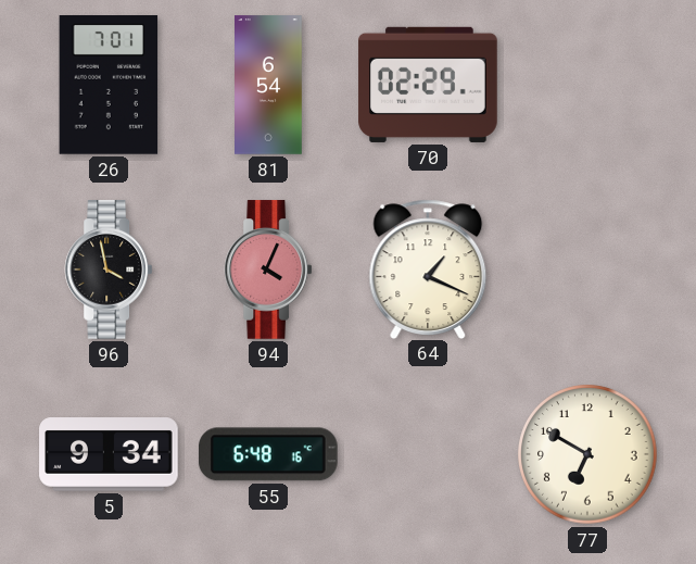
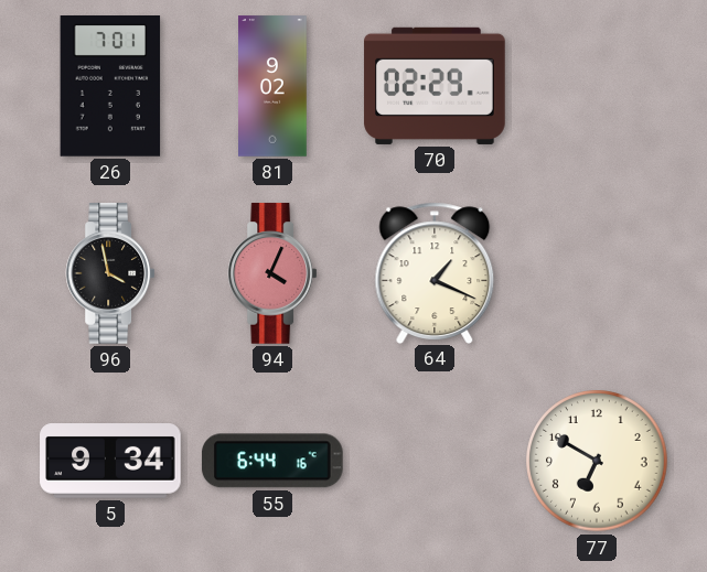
81: 6:54 -> 9:02 (274, 86)
55: 6:48 -> 6:44 (272, 461)
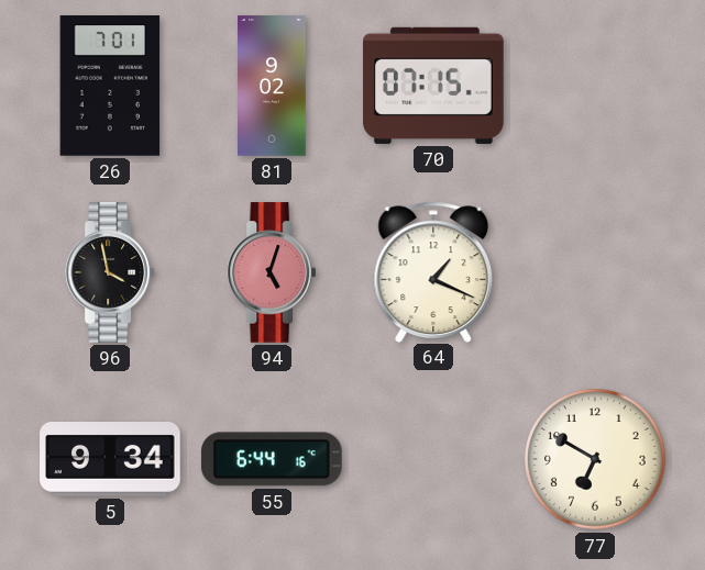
70: 02:29 -> 07:15 (433, 86)
94: 4:04 -> 5:03 (272, 272)
